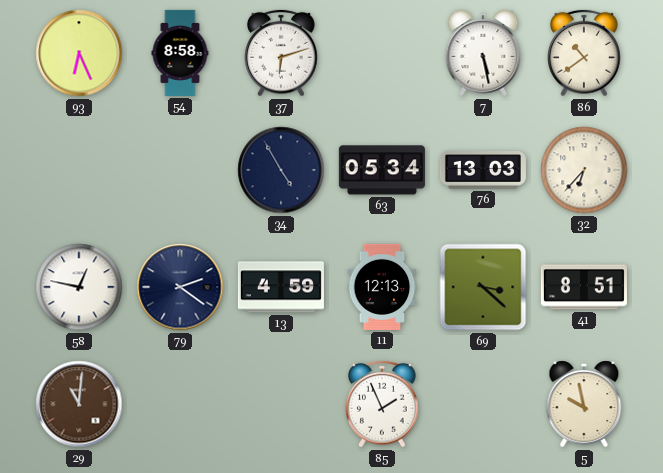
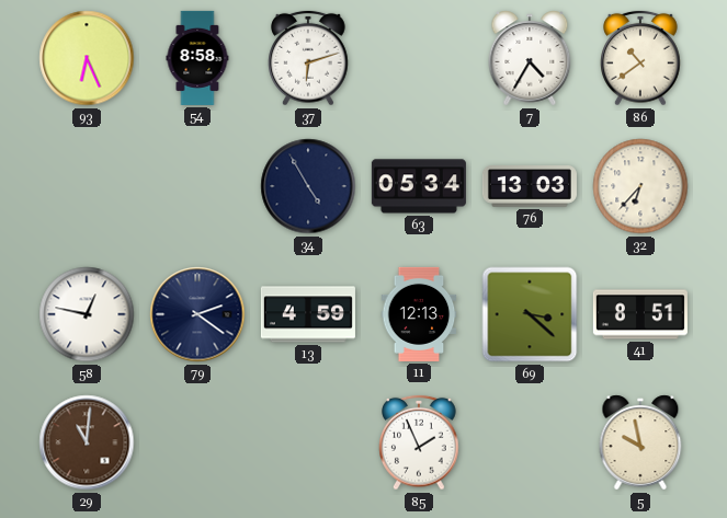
7: 5:28 -> 4:35 (530, 58)
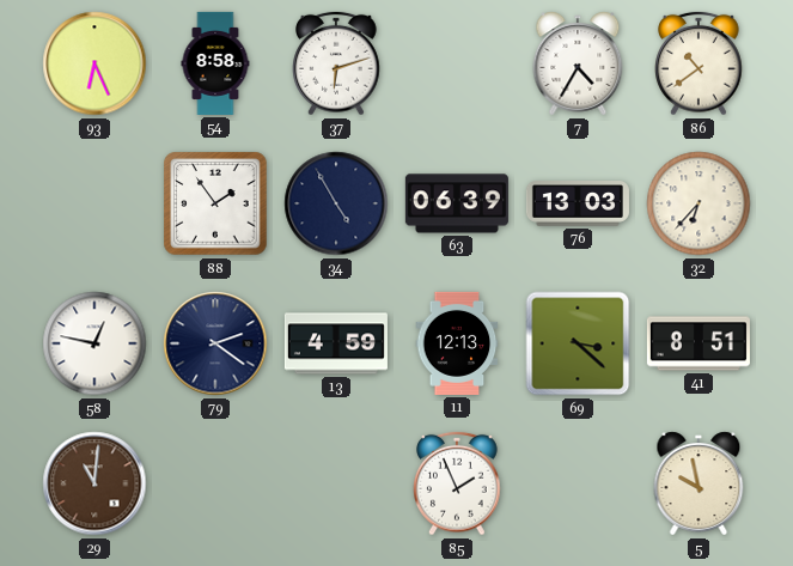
88: none -> 1:54 (215, 203)
63: 05:34 -> 06:39 (457, 203)
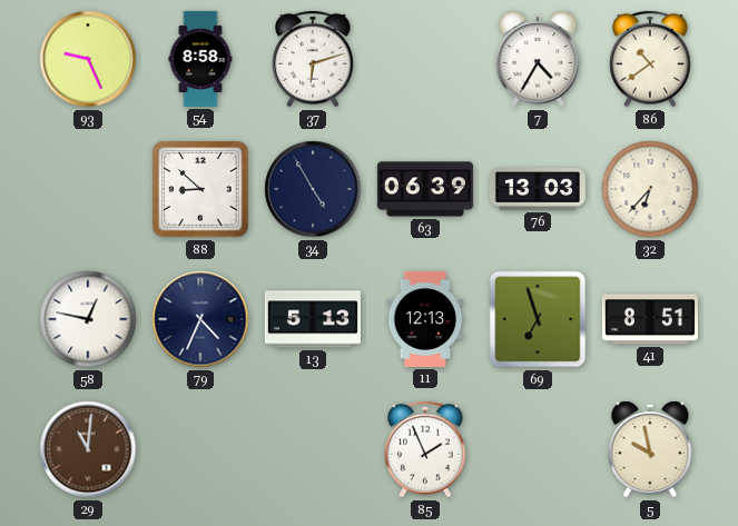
93: 6:26 -> 9:26 (88, 59)
88: 1:54 -> 8:52 (200, 189)
79: 2:21 -> 4:34 (200, 319)
13: 4:59 -> 5:13 (313, 319)
69: 3:22 -> 6:57 (538, 319)
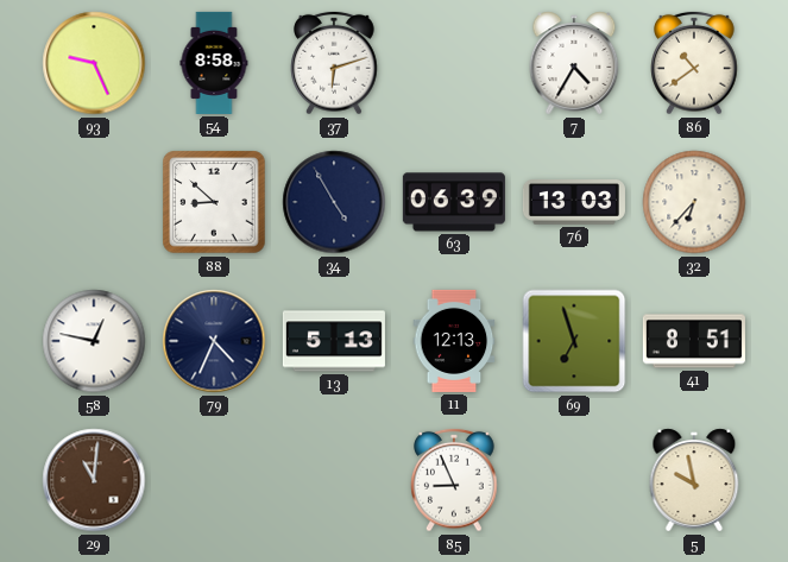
85: 1:56 -> 8:56 (454, 480)
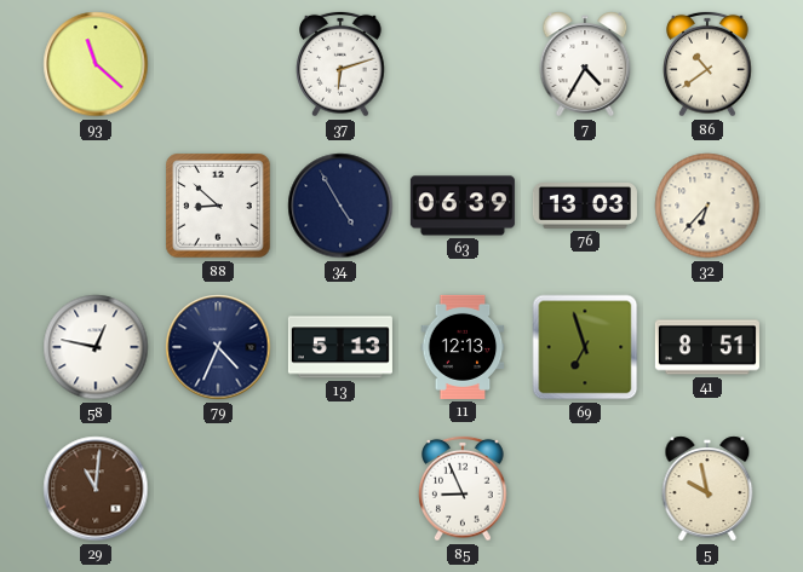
93: 9:26 -> 11:22 (96, 64)
54: 8:58 -> none (214, 63)
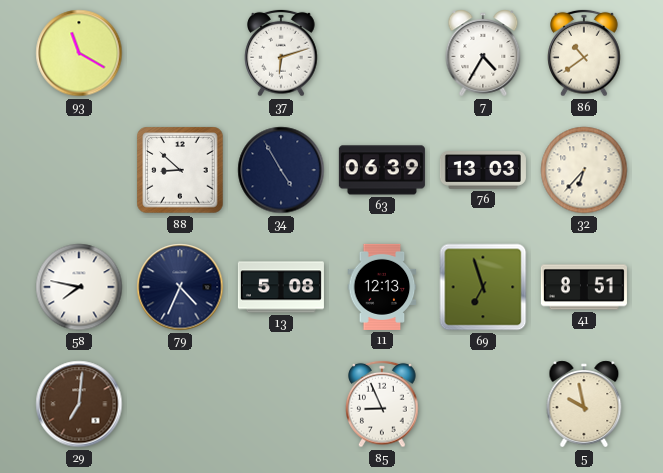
93: 11:22 -> 11:20 (79, 53)
58: 12:47 -> 7:47 (79, 287)
13: 5:13 -> 5:08 (281, 287)
29: 11:01 -> 7:01 (79, 404)
